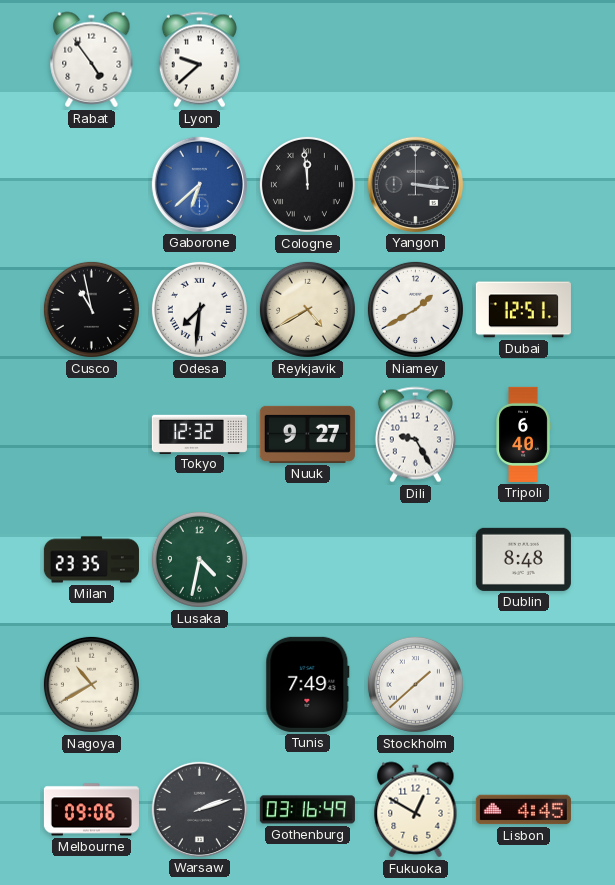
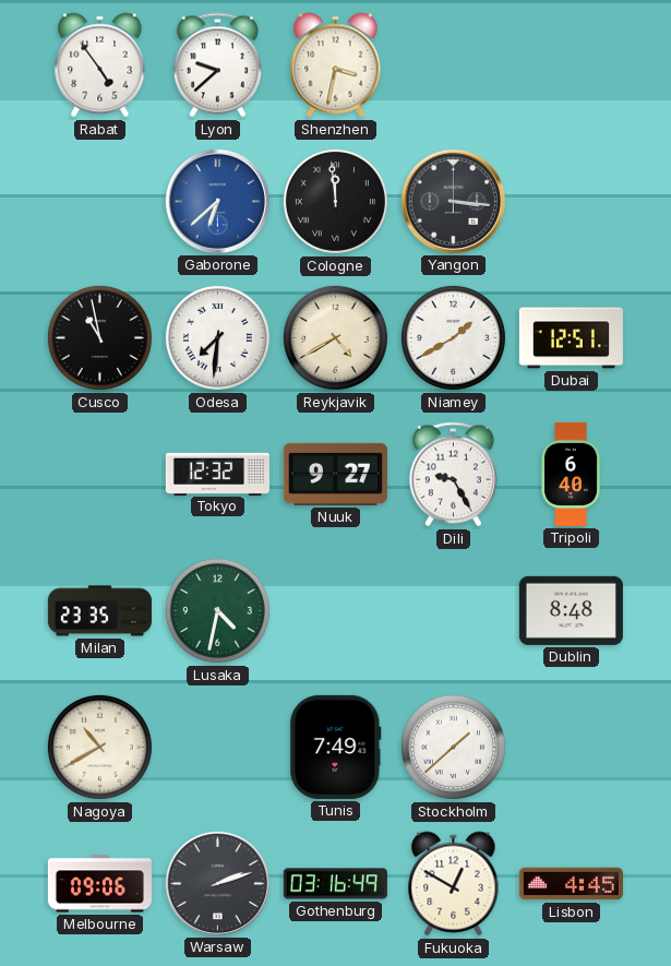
Shenzhen: none -> 3:32 (336, 65)
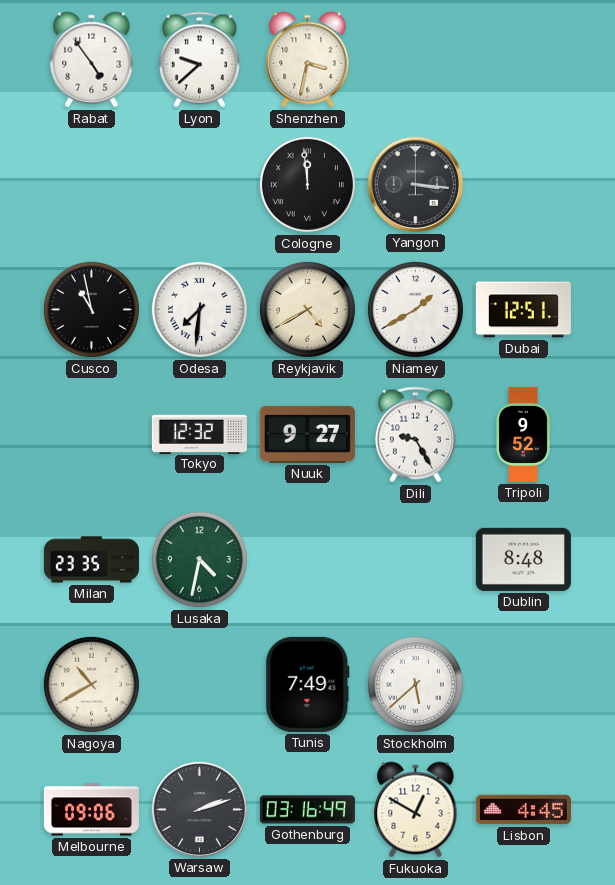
Gaborone: 6:38 -> none (217, 201)
Tripoli: 6:40 -> 9:52 (523, 434)
Stockholm: 1:38 -> 5:38 (415, 684)
